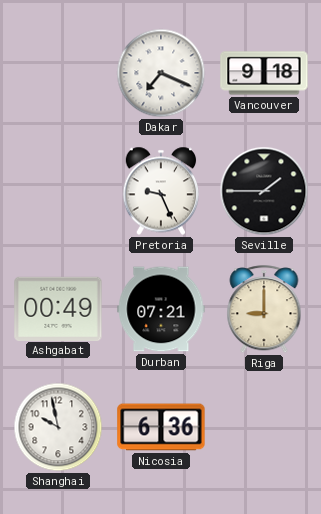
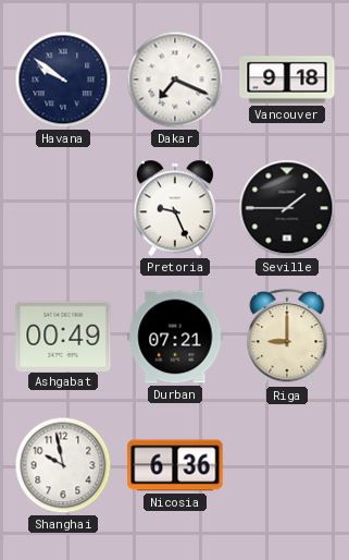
Havana: none -> 9:51 (63, 80)
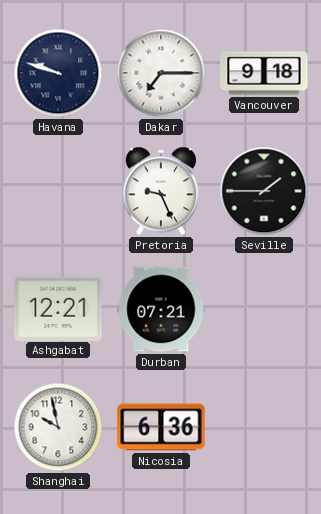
Havana: 9:51 -> 9:48 (58, 73)
Dakar: 7:19 -> 7:15 (161, 73)
Ashgabat: 00:49 -> 12:21 (58, 308)
Riga: 9:00 -> none (287, 338)
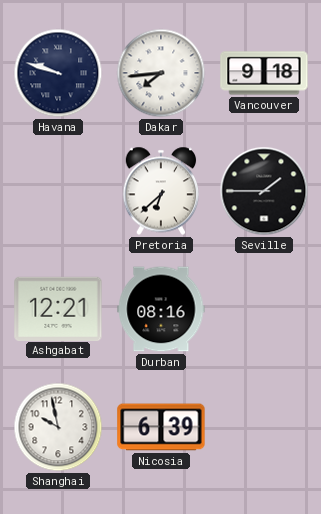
Dakar: 7:15 -> 7:44 (161, 73)
Pretoria: 9:26 -> 6:38 (161, 191)
Durban: 07:21 -> 08:16 (161, 309)
Nicosia: 6:36 -> 6:39 (161, 427)
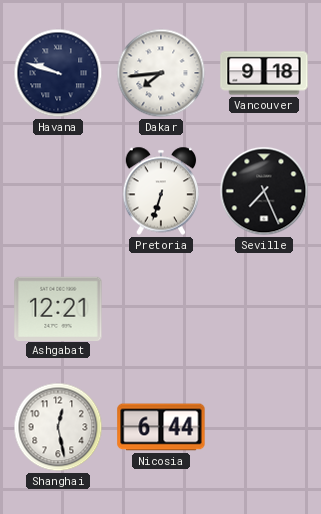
Pretoria: 6:38 -> 6:33 (161, 191)
Seville: 1:45 -> 7:26 (264, 191)
Durban: 08:16 -> none (161, 309)
Shanghai: 9:58 -> 12:28 (58, 427)
Nicosia: 6:39 -> 6:44 (161, 427)
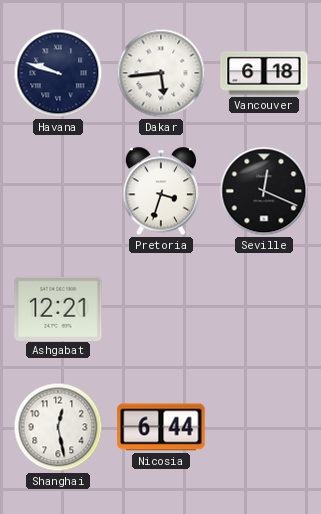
Dakar: 7:44 -> 5:44 (161, 73)
Vancouver: 9:18 -> 6:18 (264, 73)
Pretoria: 6:33 -> 3:33 (161, 191)
Seville: 7:26 -> 12:19 (264, 191)
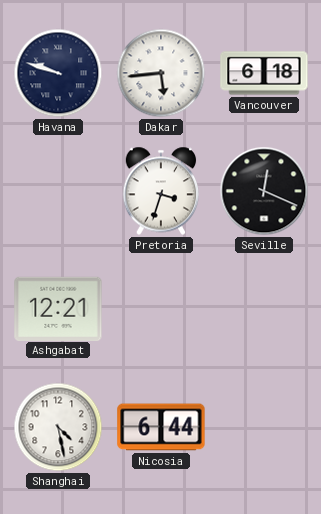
Shanghai: 12:28 -> 4:28 (58, 427)
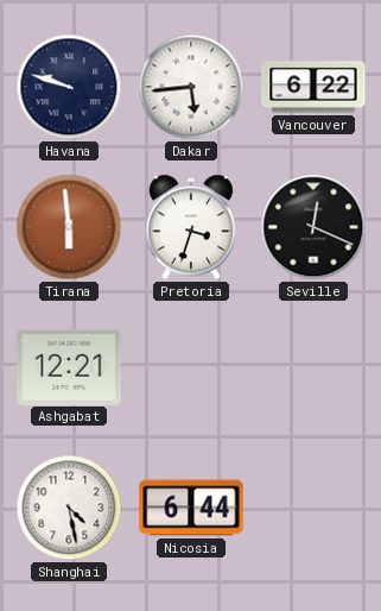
Vancouver: 6:18 -> 6:22 (313, 87)
Tirana: none -> 5:59 (69, 227)
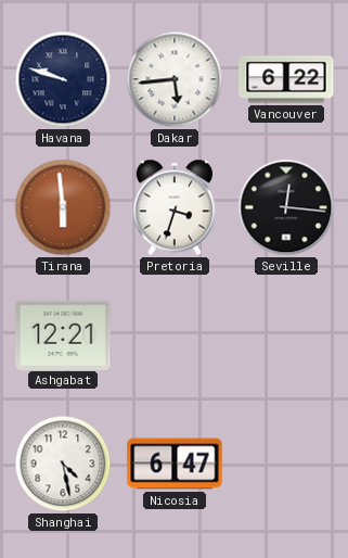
Seville: 12:19 -> 12:16 (286, 207)
Nicosia: 6:44 -> 6:47 (175, 464)
